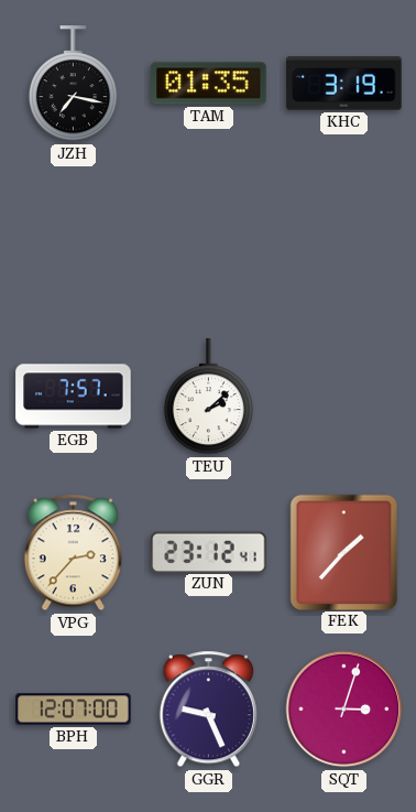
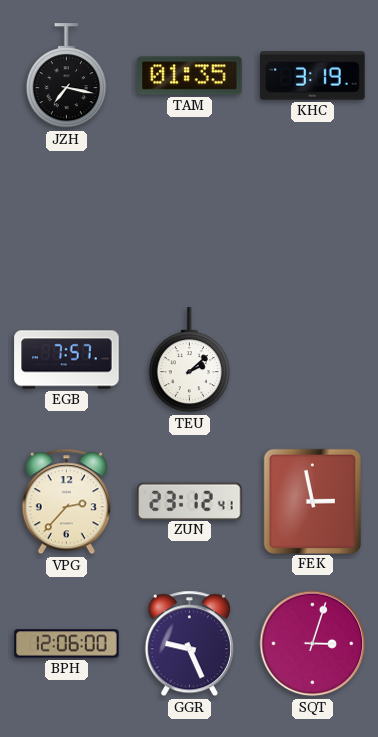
FEK: 1:37 -> 2:58 (312, 501)
BPH: 12:07 -> 12:06 (67, 644)
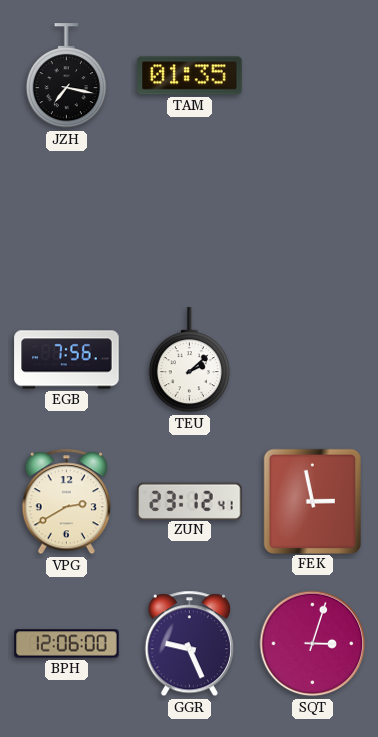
KHC: 3:19 -> none (313, 76)
EGB: 7:57 -> 7:56 (67, 360)
VPG: 2:37 -> 2:40 (66, 502)
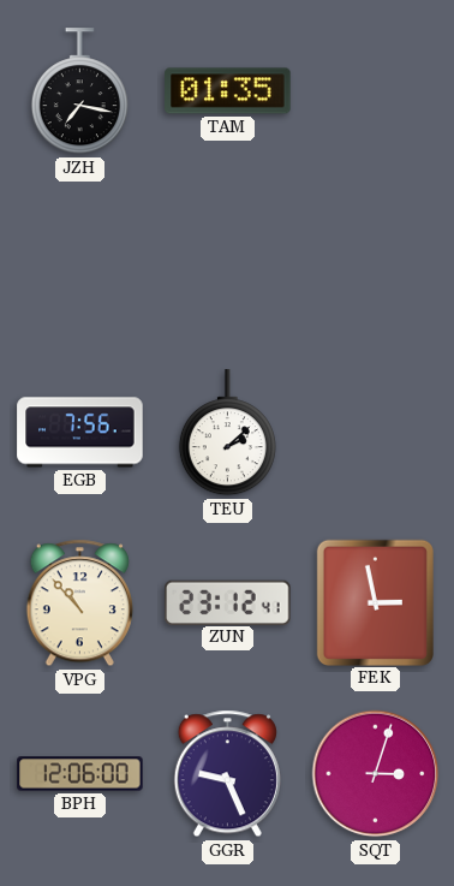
VPG: 2:40 -> 10:53 (79, 603)
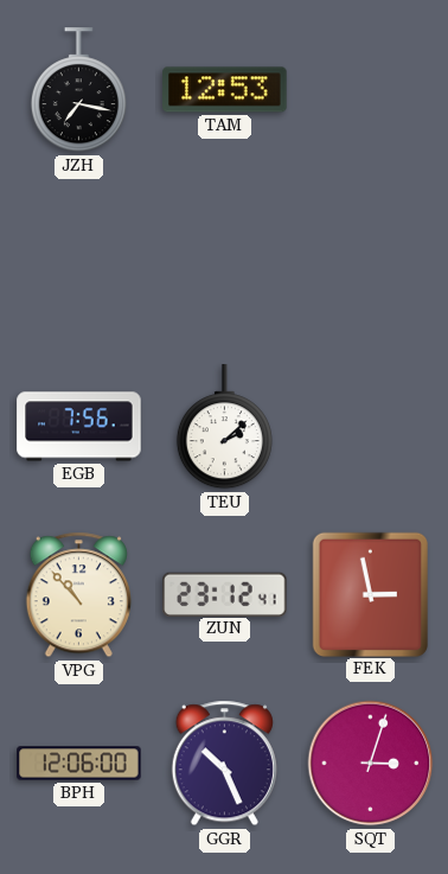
TAM: 01:35 -> 12:53 (225, 90)
GGR: 9:26 -> 10:26 (224, 764)
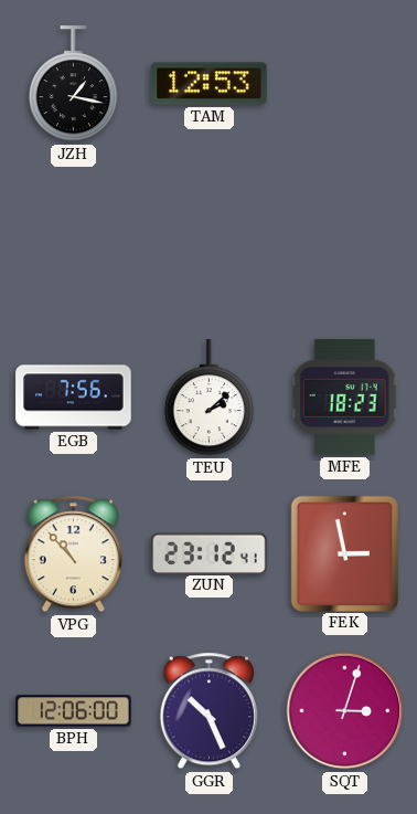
JZH: 7:17 -> 1:17 (73, 84)
MFE: none -> 18:23 (344, 398)
